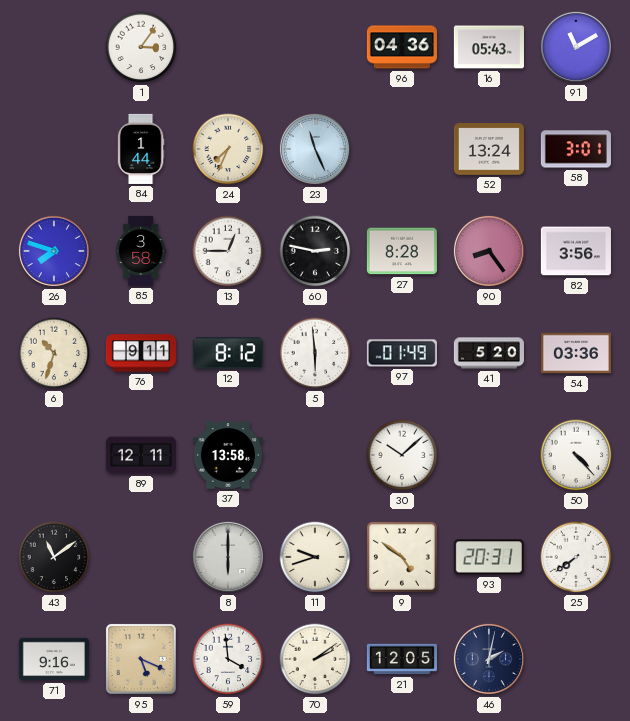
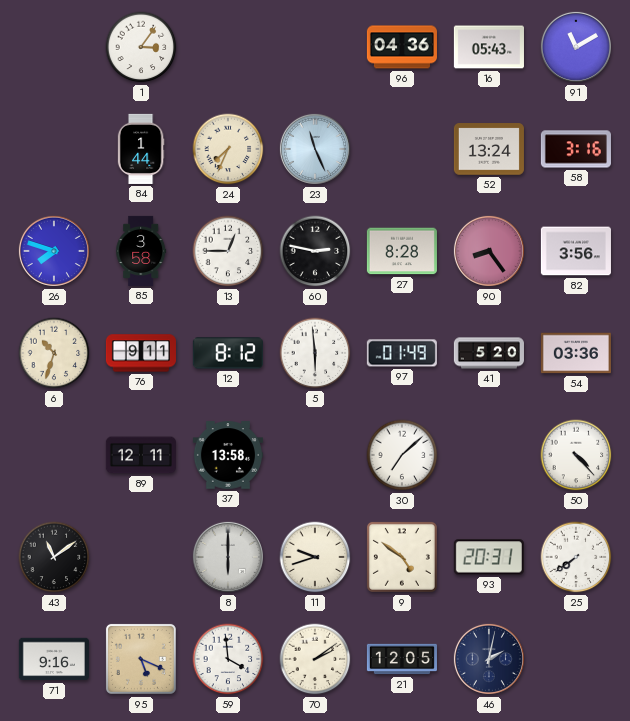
58: 3:01 -> 3:16 (576, 149)
30: 10:08 -> 7:08 (402, 455)
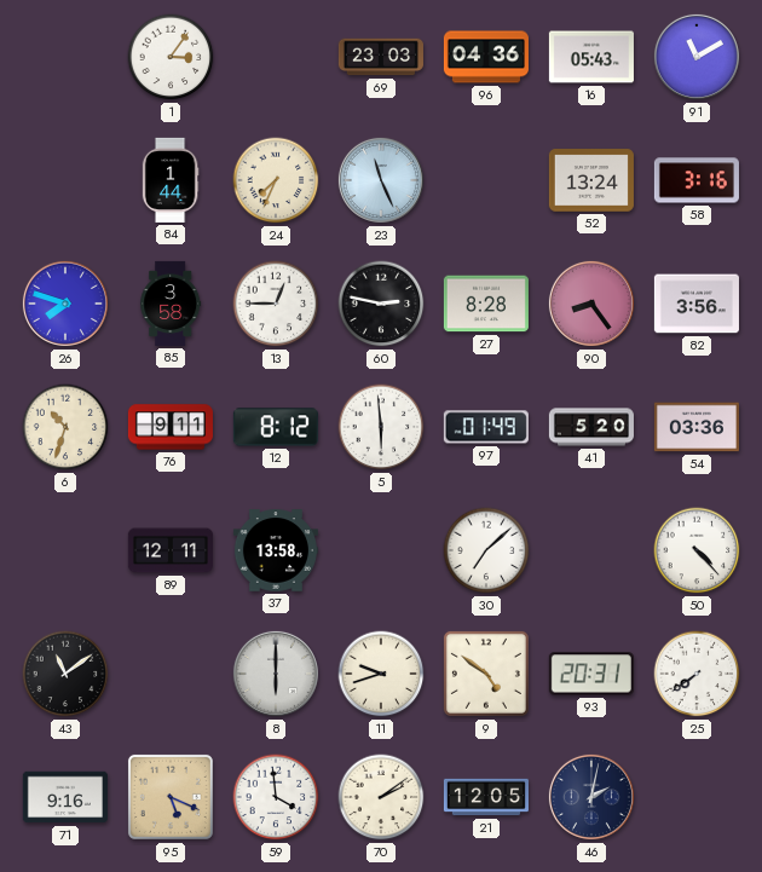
69: none -> 23:03 (381, 57)
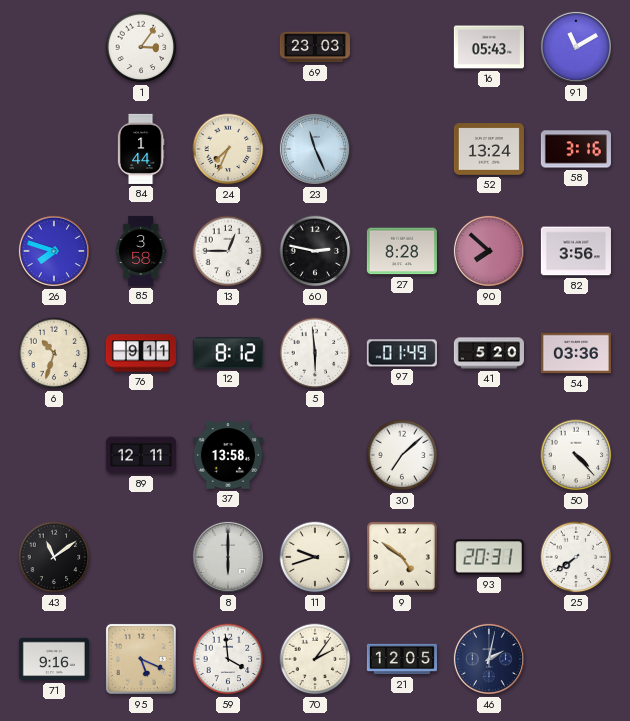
96: 04:36 -> none (486, 57)
90: 8:24 -> 7:52 (489, 251)
70: 2:09 -> 2:06 (315, 659)
